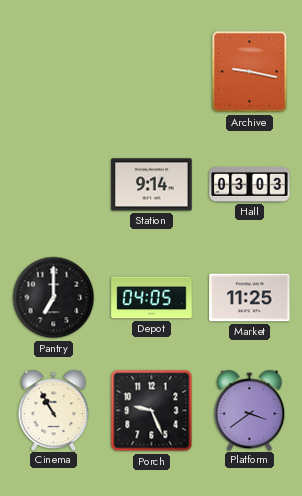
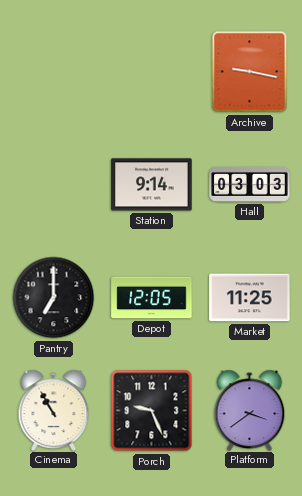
Depot: 04:05 -> 12:05 (152, 298)
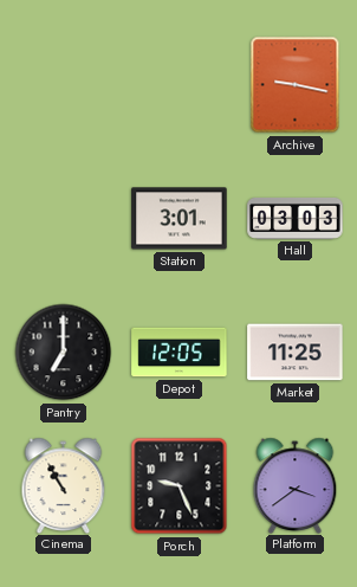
Station: 9:14 -> 3:01 (180, 219)
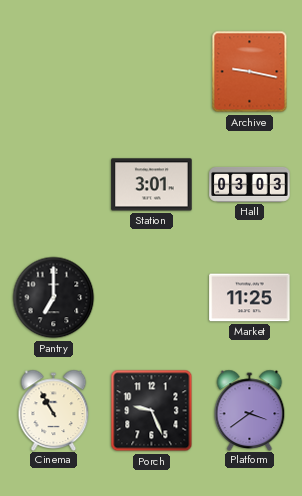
Depot: 12:05 -> none (180, 353)
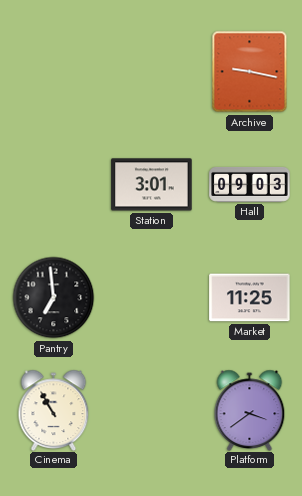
Hall: 03:03 -> 09:03 (250, 184)
Pantry: 7:00 -> 6:59 (54, 298)
Porch: 9:26 -> none (152, 411)
